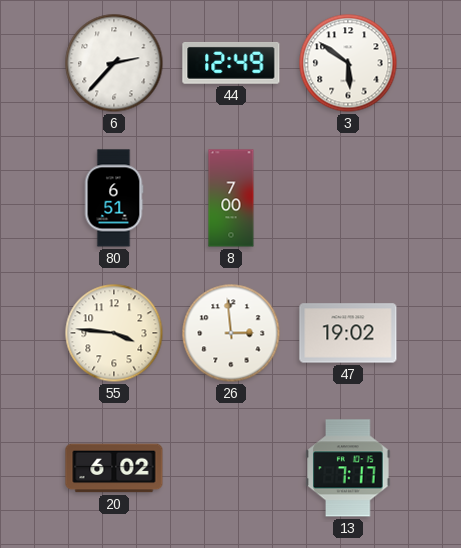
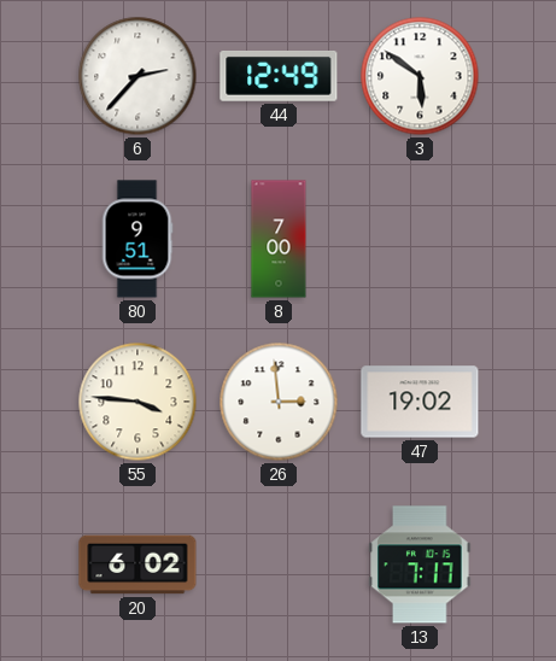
80: 6:51 -> 9:51 (137, 239)
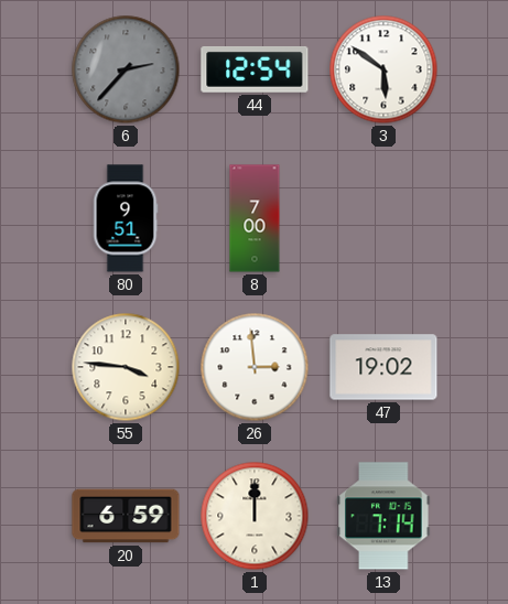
6 dial: white -> grey (126, 69)
44: 12:49 -> 12:54 (255, 69)
20: 6:02 -> 6:59 (126, 516)
1: none -> 12:00 (255, 516)
13: 7:17 -> 7:14 (383, 516)
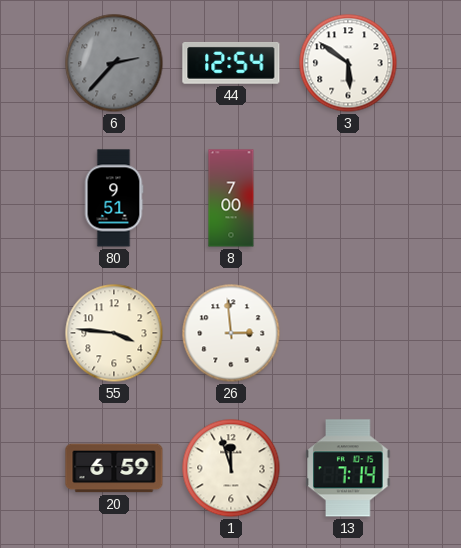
47: 19:02 -> none (383, 367)
1: 12:00 -> 11:57 (231, 468)
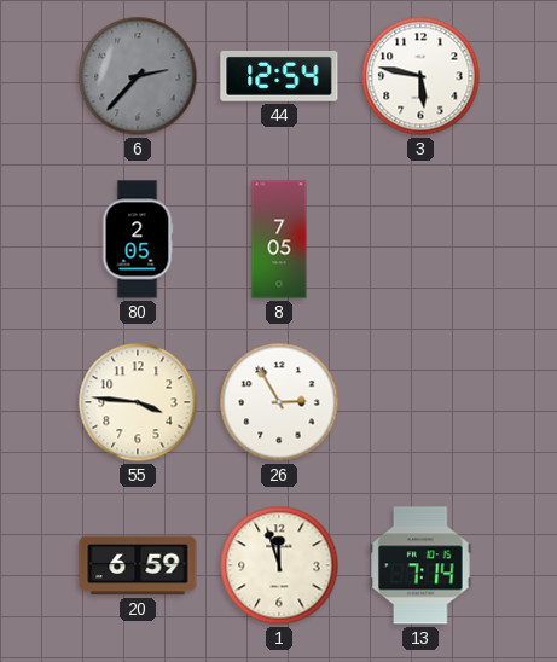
3: 5:51 -> 5:47 (420, 76)
80: 9:51 -> 2:05 (138, 239)
8: 7:00 -> 7:05 (279, 239)
26: 2:59 -> 2:55 (279, 402)
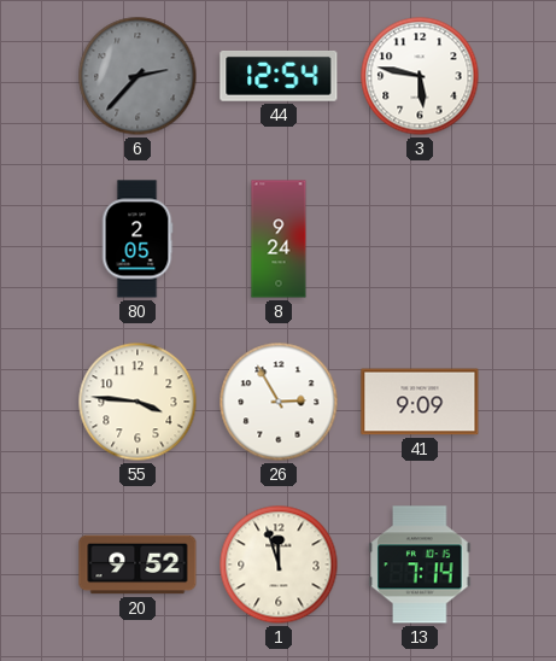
8: 7:05 -> 9:24 (279, 239)
41: none -> 9:09 (420, 402)
20: 6:59 -> 9:52 (137, 565)
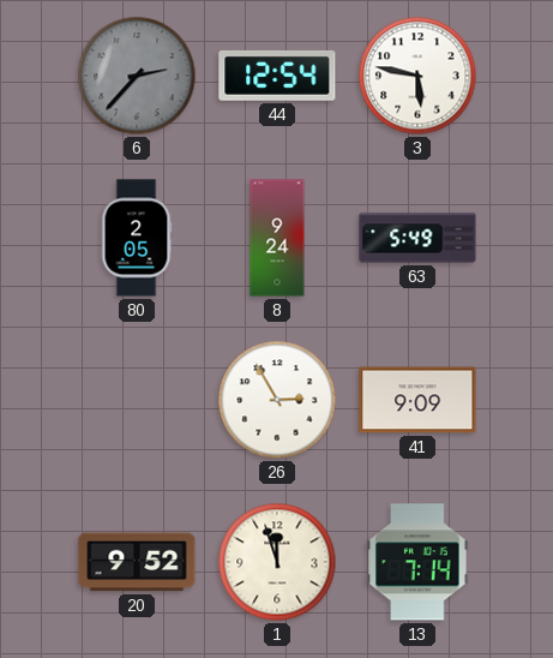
63: none -> 5:49 (417, 238)
55: 3:46 -> none (137, 402)
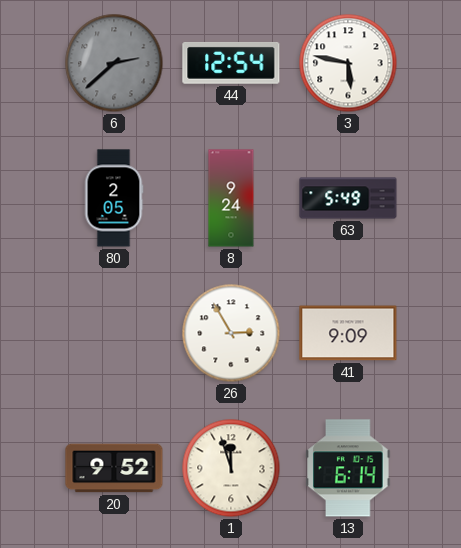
6: 2:37 -> 2:38 (114, 63)
13: 7:14 -> 6:14 (348, 468)
